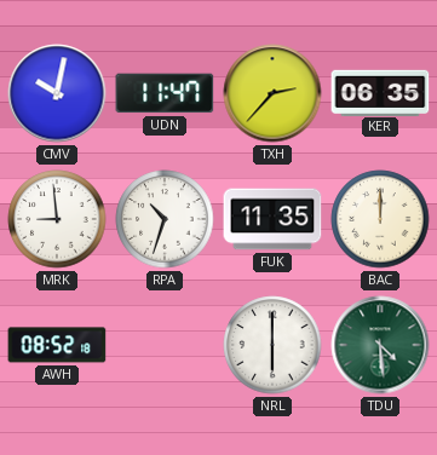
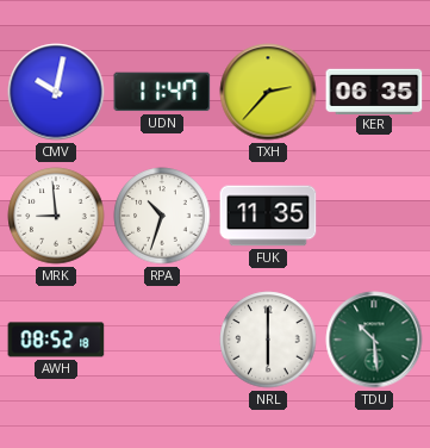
BAC: 12:00 -> none (380, 219)
TDU: 4:29 -> 10:29 (374, 340)
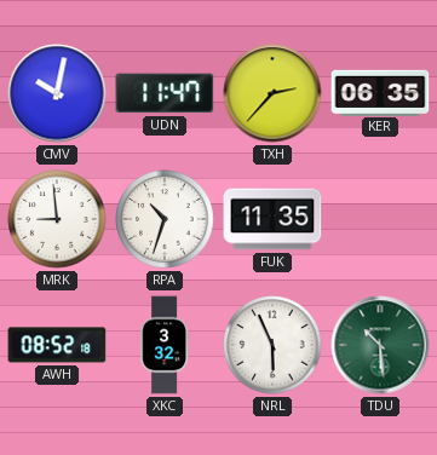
XKC: none -> 3:32 (165, 345)
NRL: 6:00 -> 5:56 (272, 345)
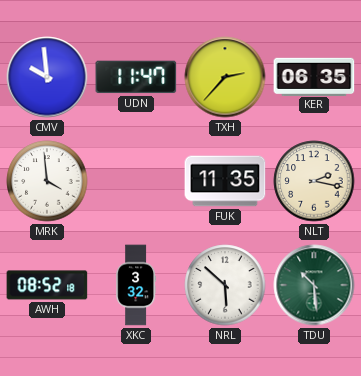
CMV: 10:02 -> 9:59 (47, 77)
MRK: 8:59 -> 3:59 (47, 181)
RPA: 10:33 -> none (165, 219)
NLT: none -> 2:17 (314, 181)
NRL: 5:56 -> 5:52 (225, 285)
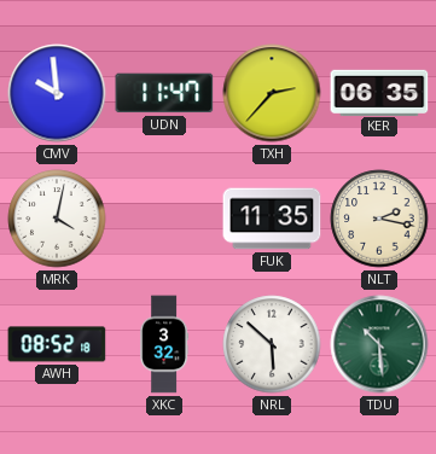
MRK: 3:59 -> 4:02 (57, 219)
